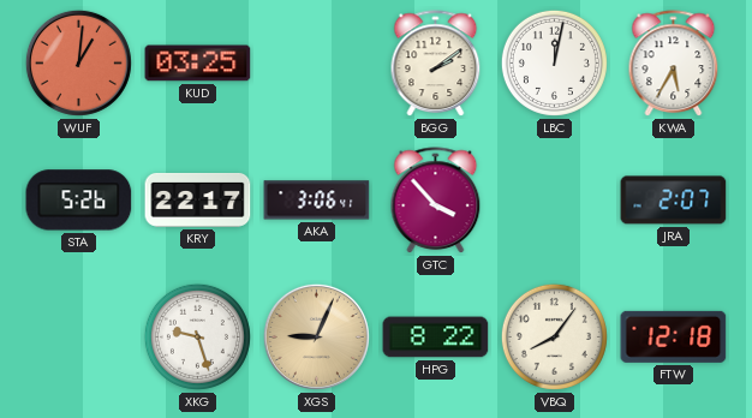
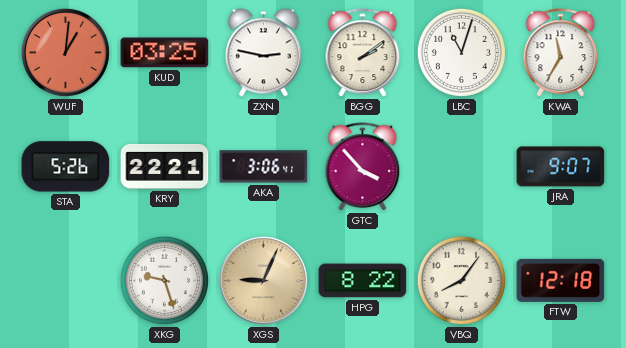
ZXN: none -> 2:47 (264, 53)
LBC: 12:02 -> 11:03 (461, 52)
KWA: 5:35 -> 11:35 (561, 53)
KRY: 22:17 -> 22:21 (165, 166)
JRA: 2:07 -> 9:07 (561, 167)
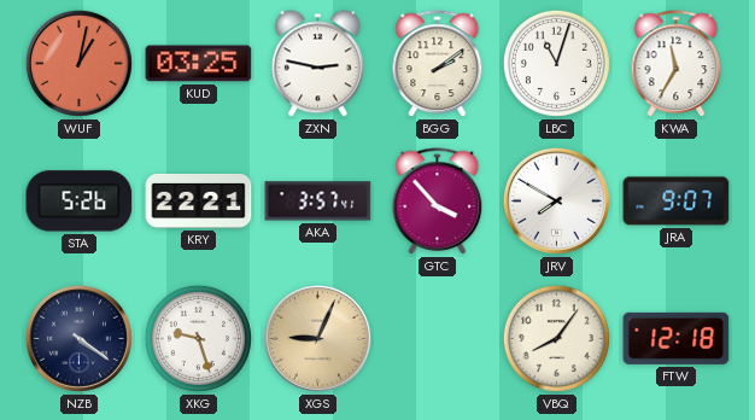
WUF: 1:01 -> 1:02 (78, 63)
AKA: 3:06 -> 3:57 (318, 202)
JRV: none -> 7:50 (556, 200)
NZB: none -> 4:21 (78, 338)
HPG: 8:22 -> none (363, 281)
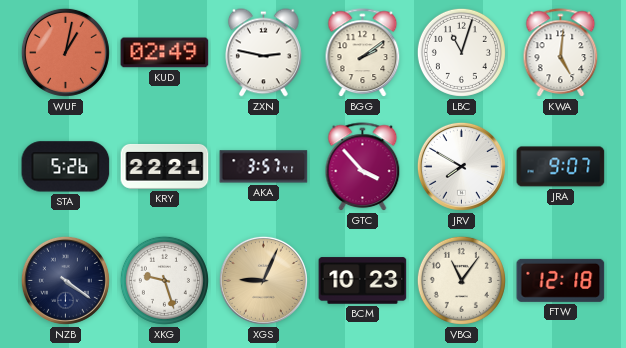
KUD: 03:25 -> 02:49 (165, 53)
KWA: 11:35 -> 5:01 (561, 53)
BCM: none -> 10:23 (363, 281)
VBQ: 8:06 -> 11:06 (461, 280)
